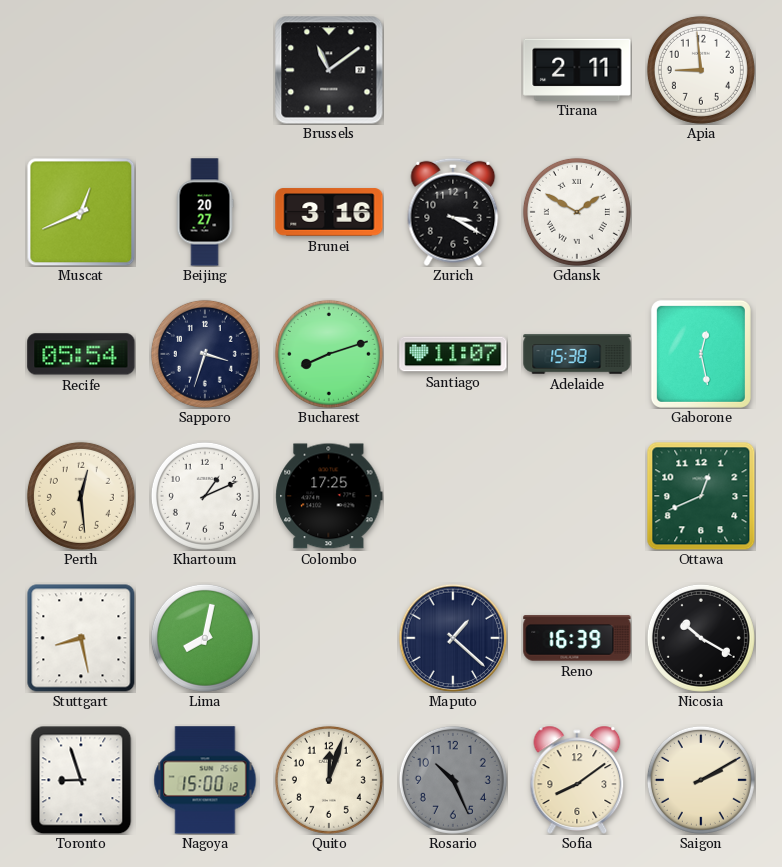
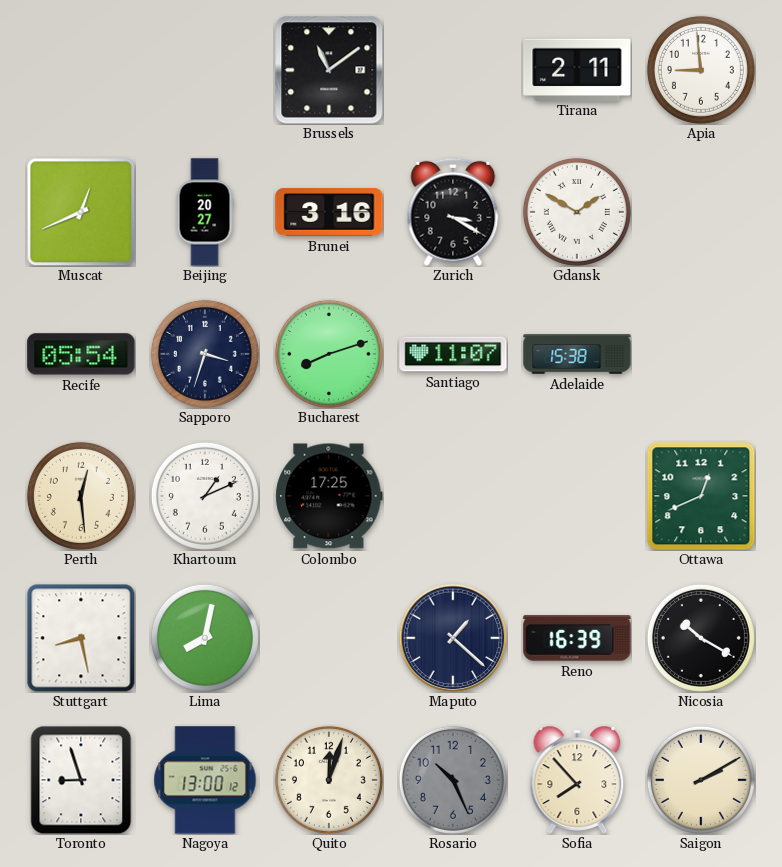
Gaborone: 12:28 -> none (701, 354)
Nagoya: 15:00 -> 13:00 (205, 780)
Sofia: 8:09 -> 7:53 (577, 780)
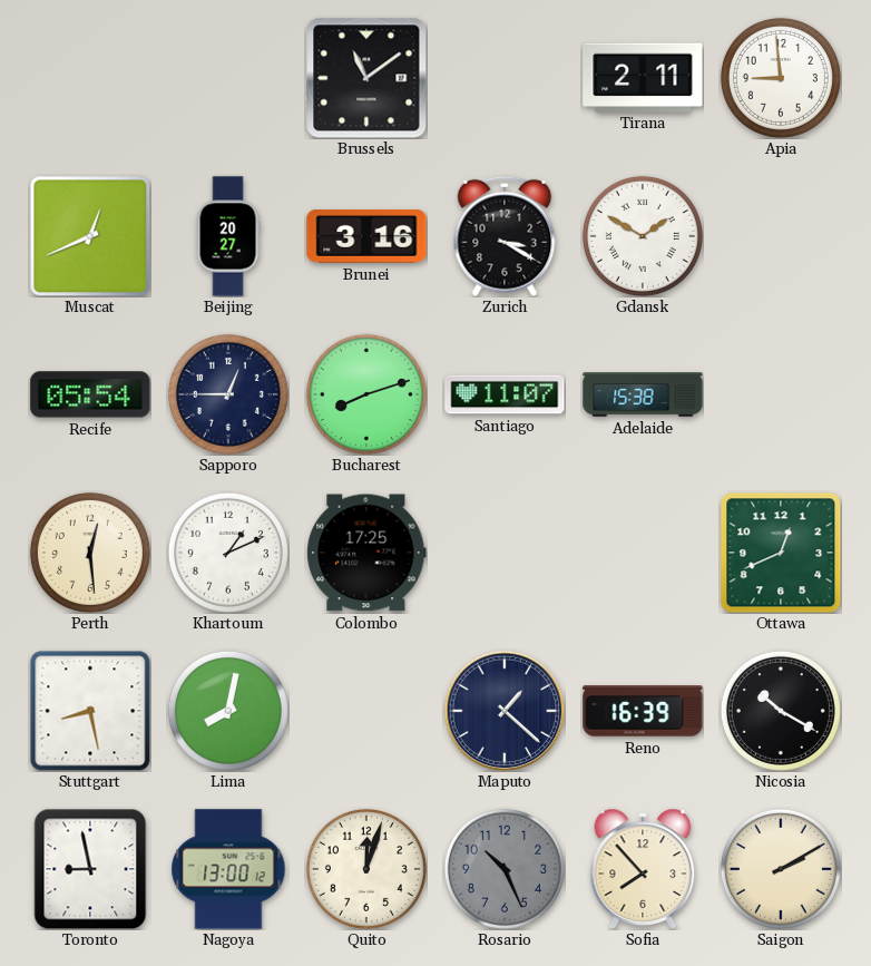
Sapporo: 3:33 -> 12:45 (228, 394)
Toronto: 8:57 -> 8:58 (90, 869)
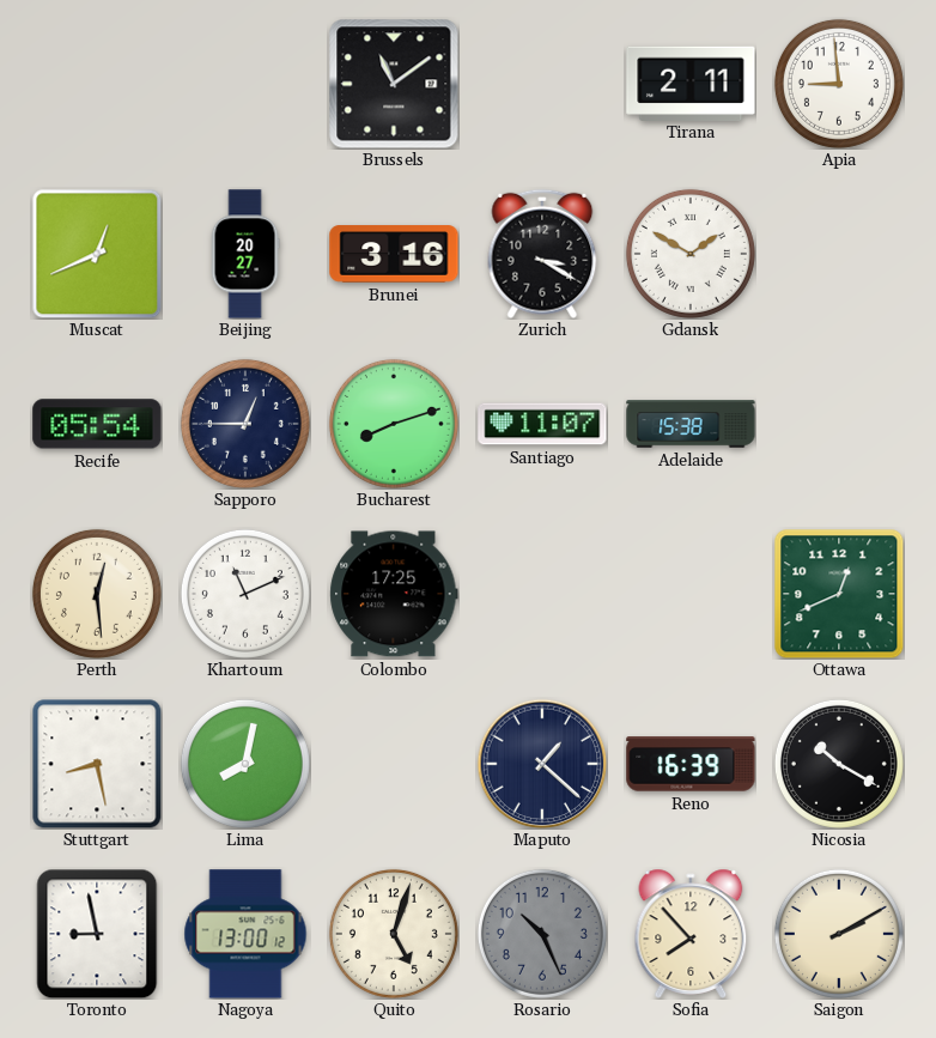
Khartoum: 1:11 -> 11:11 (245, 594)
Quito: 12:03 -> 5:03 (394, 934)
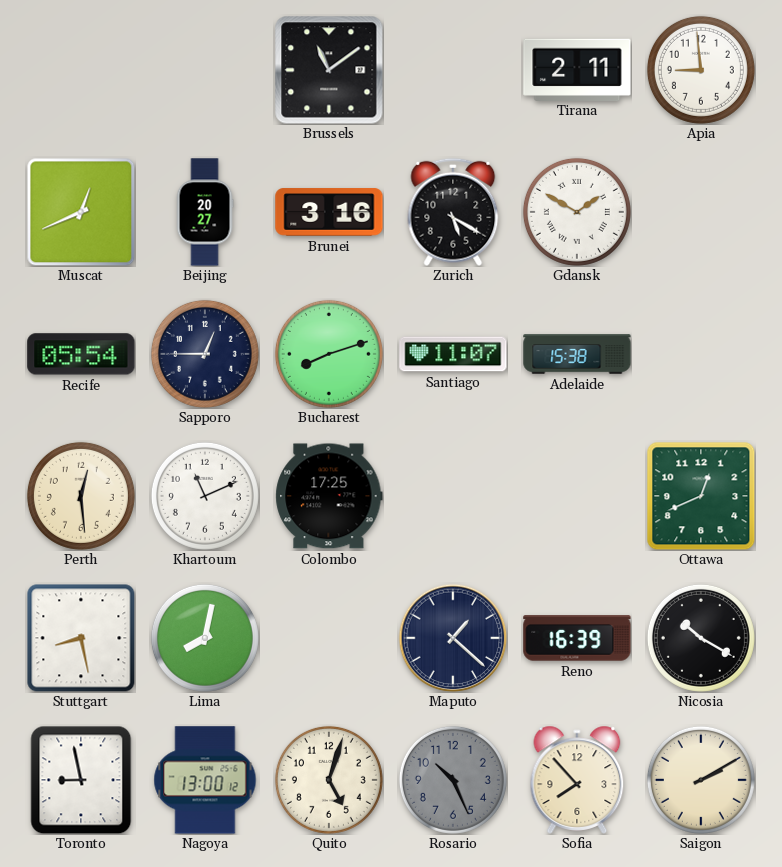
Zurich: 3:20 -> 5:20 (453, 212)
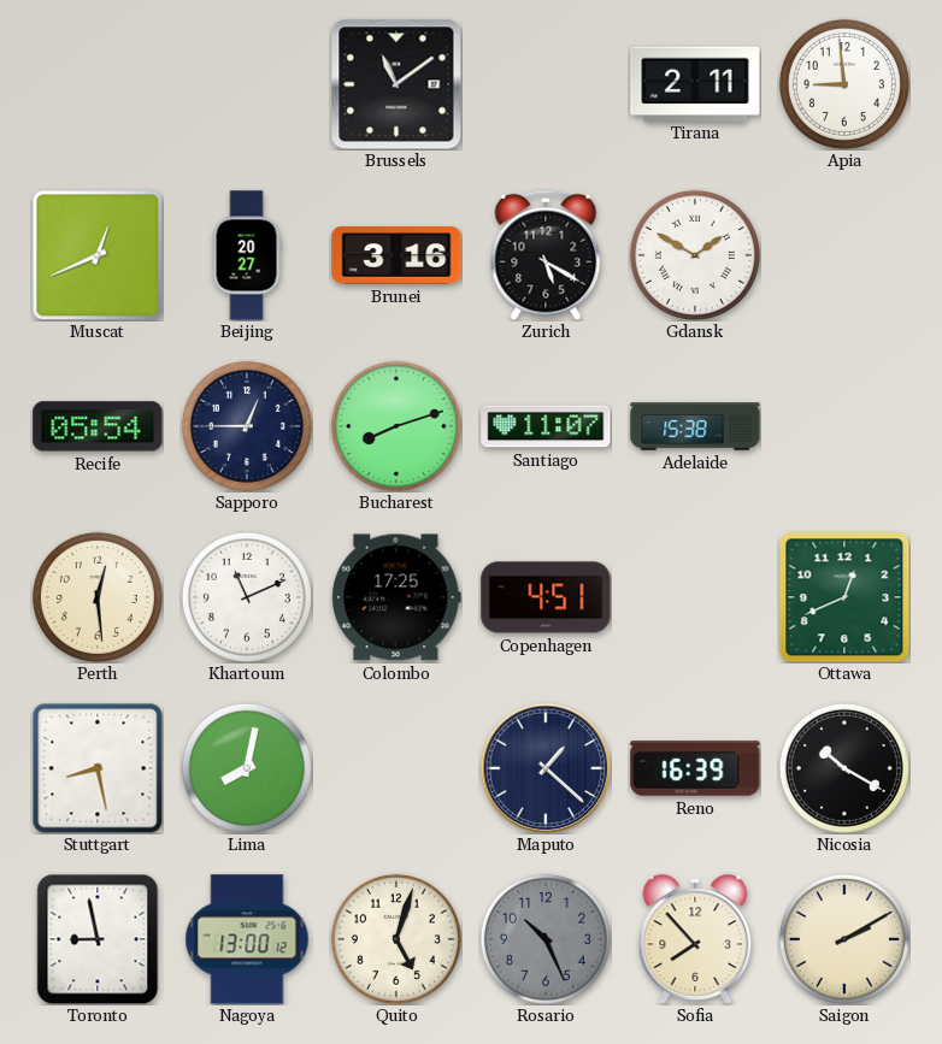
Copenhagen: none -> 4:51 (546, 597)
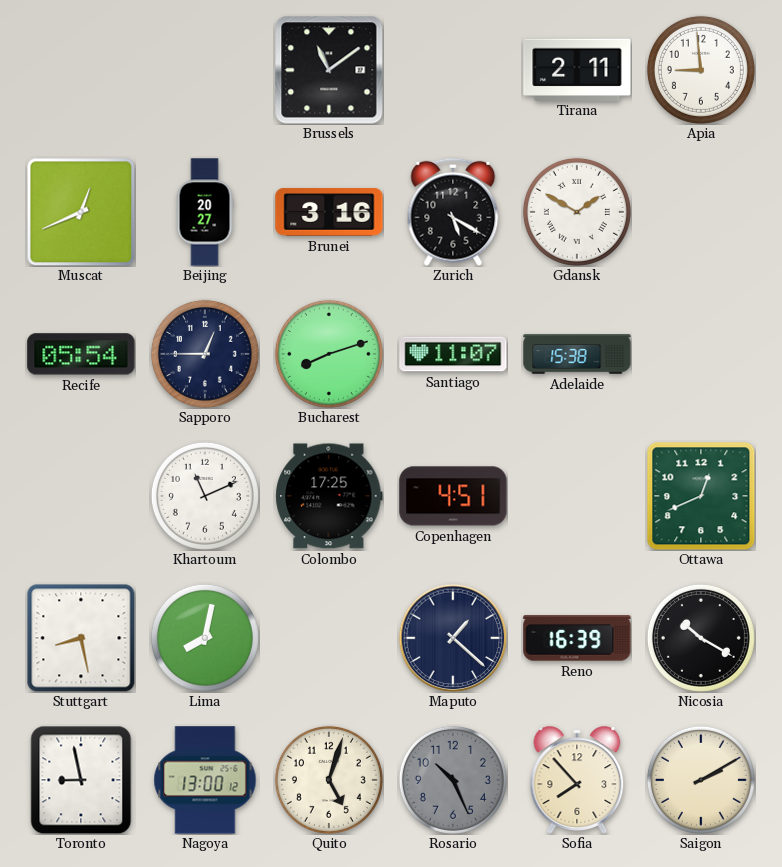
Perth: 12:29 -> none (98, 597)
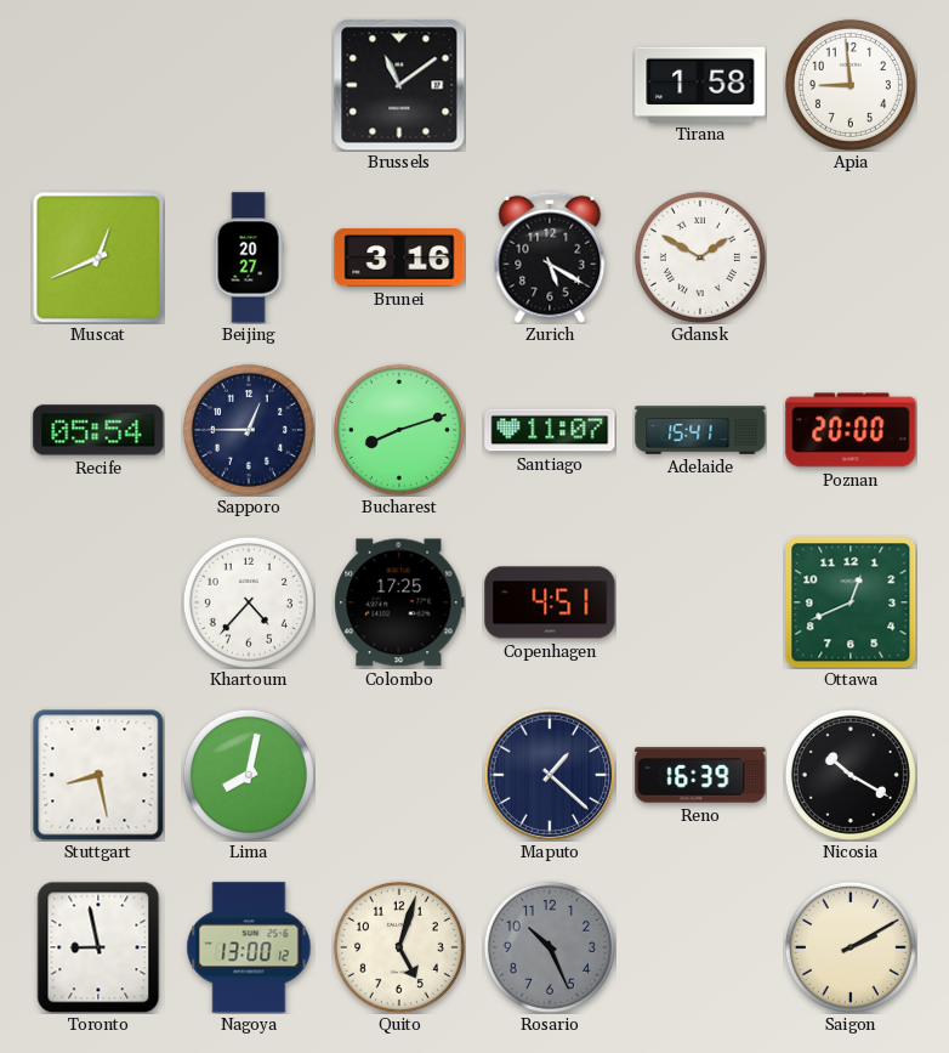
Tirana: 2:11 -> 1:58 (700, 84)
Adelaide: 15:38 -> 15:41 (700, 430)
Poznan: none -> 20:00 (851, 430)
Khartoum: 11:11 -> 4:37 (249, 602)
Sofia: 7:53 -> none (577, 780)
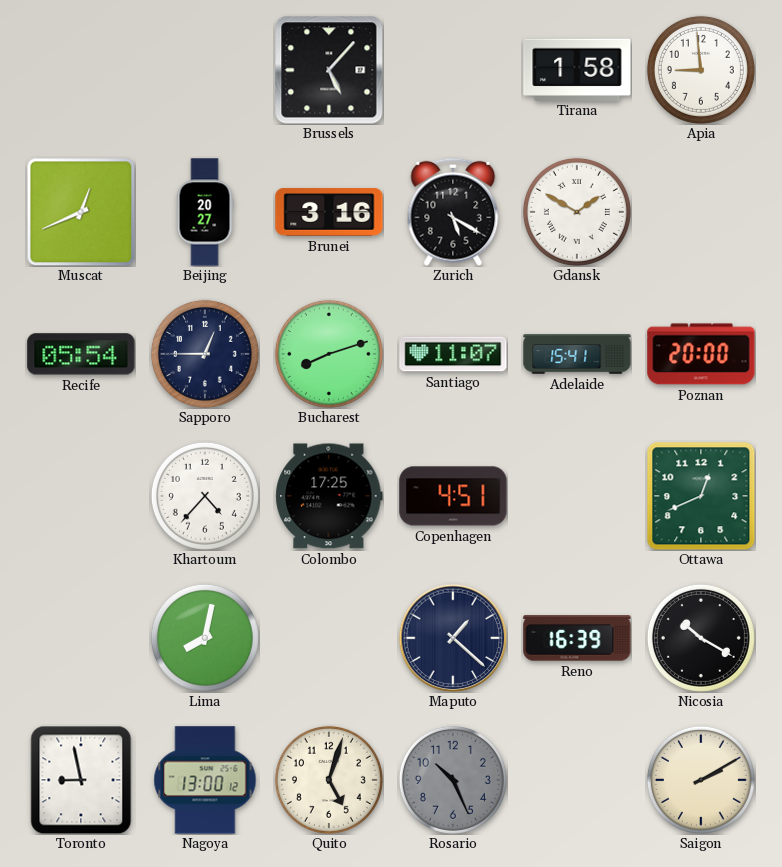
Brussels: 11:09 -> 5:07 (329, 70)
Stuttgart: 8:28 -> none (98, 775)
